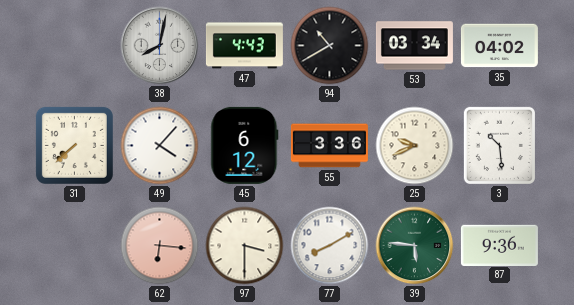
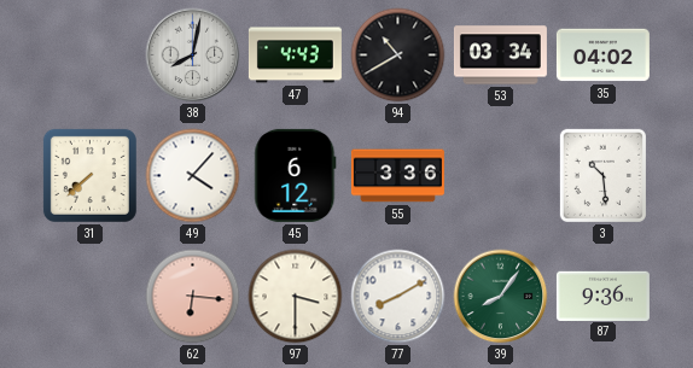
25: 9:41 -> none (415, 146)
39: 5:46 -> 8:06 (501, 297)
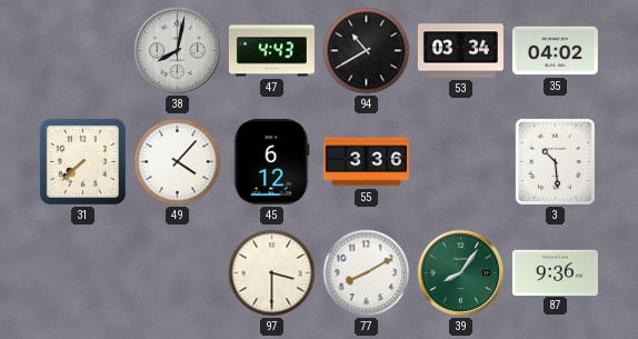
62: 6:16 -> none (193, 297)
